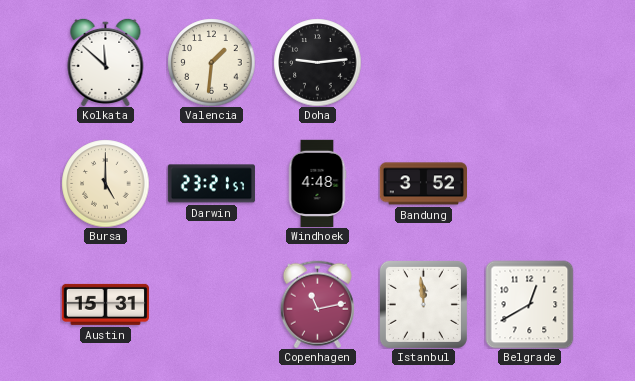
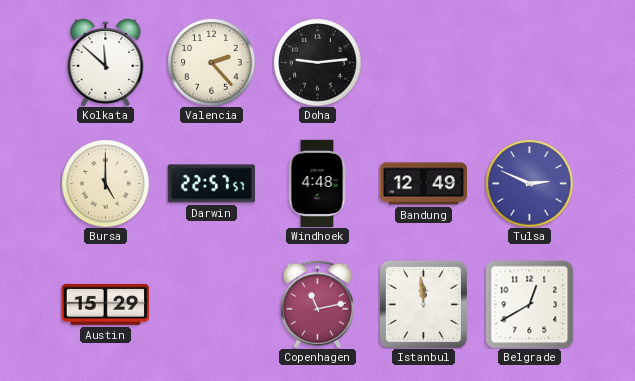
Valencia: 1:31 -> 2:23 (211, 62)
Darwin: 23:21 -> 22:57 (211, 184)
Bandung: 3:52 -> 12:49 (423, 184)
Tulsa: none -> 2:49 (529, 183)
Austin: 15:31 -> 15:29 (105, 304)
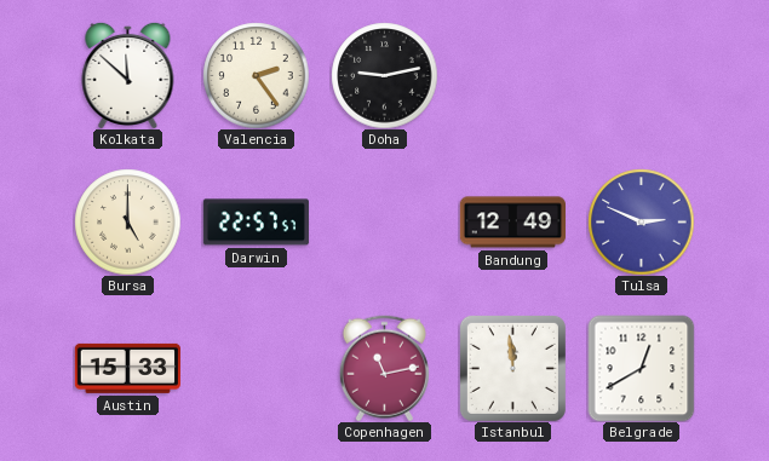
Valencia: 2:23 -> 2:24 (256, 75)
Doha: 9:14 -> 9:13 (384, 75)
Windhoek: 4:48 -> none (317, 183)
Austin: 15:29 -> 15:33 (127, 368)
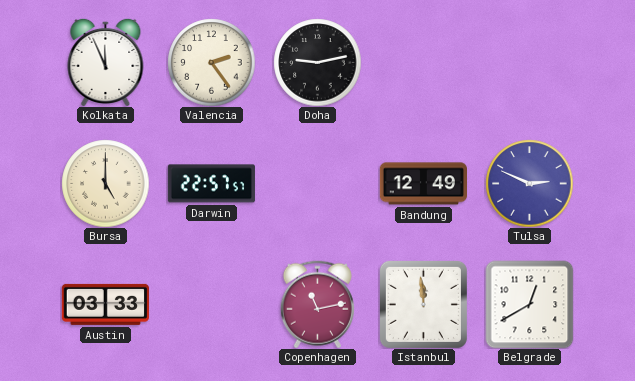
Kolkata: 11:52 -> 11:56 (106, 62)
Austin: 15:33 -> 03:33 (105, 304)
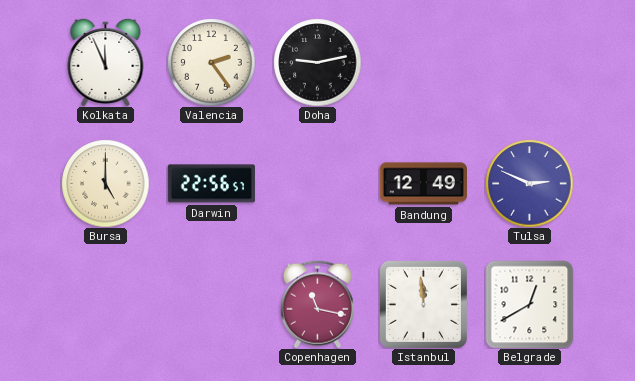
Darwin: 22:57 -> 22:56 (211, 184)
Austin: 03:33 -> none (105, 304)
Copenhagen: 11:13 -> 11:17 (317, 304)
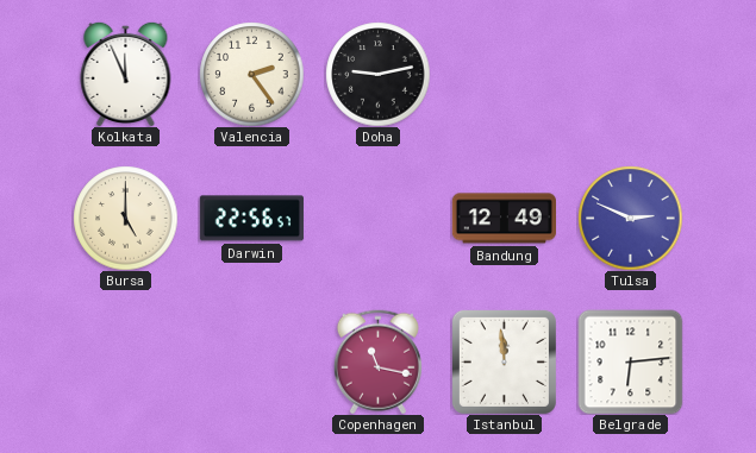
Belgrade: 12:40 -> 6:14 (630, 361)
